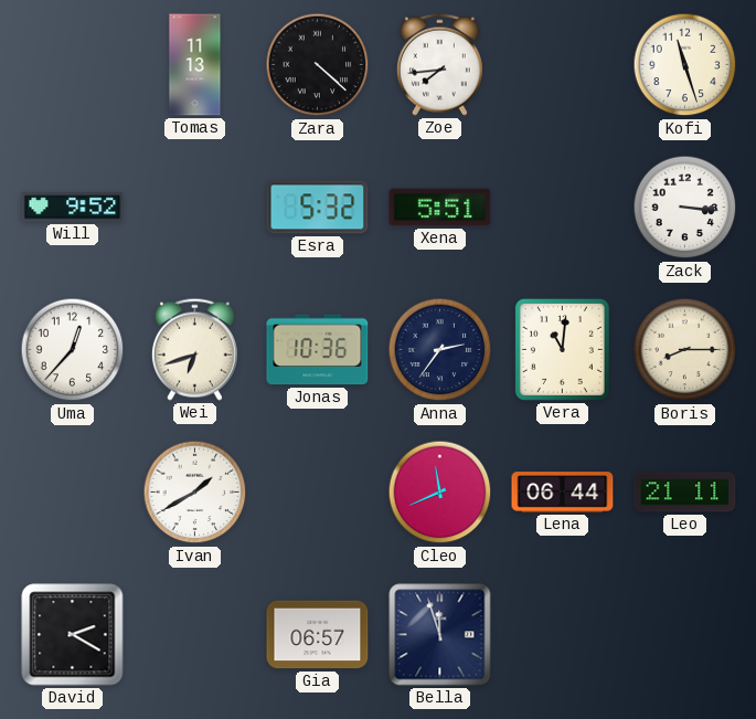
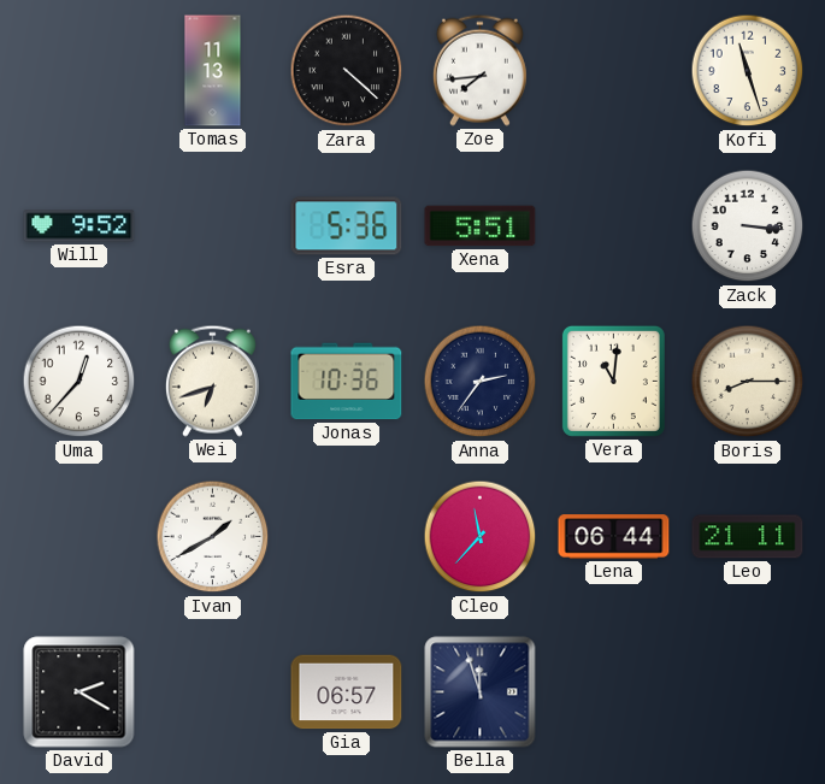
Esra: 5:32 -> 5:36 (347, 226)
Cleo: 11:41 -> 11:37 (481, 537)
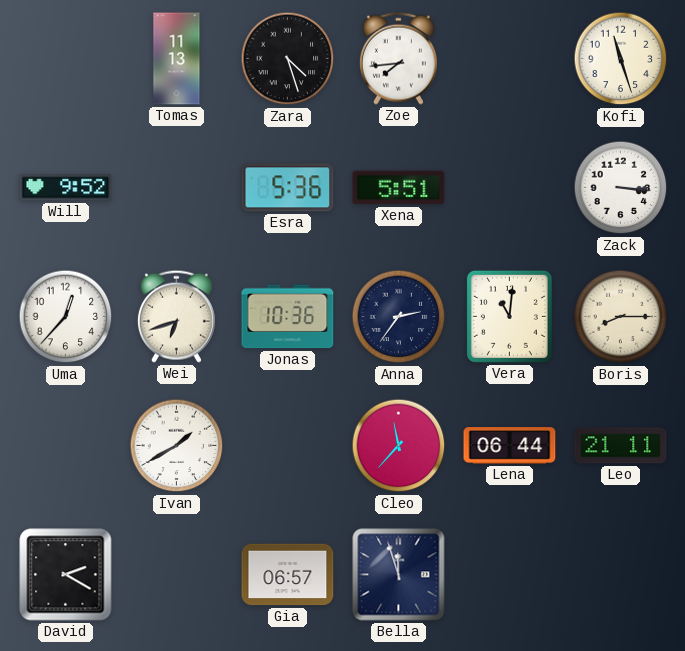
Zara: 4:22 -> 4:27 (288, 59)
